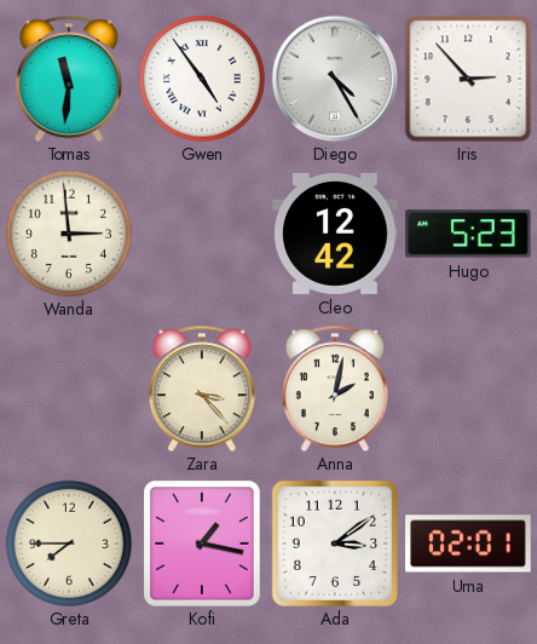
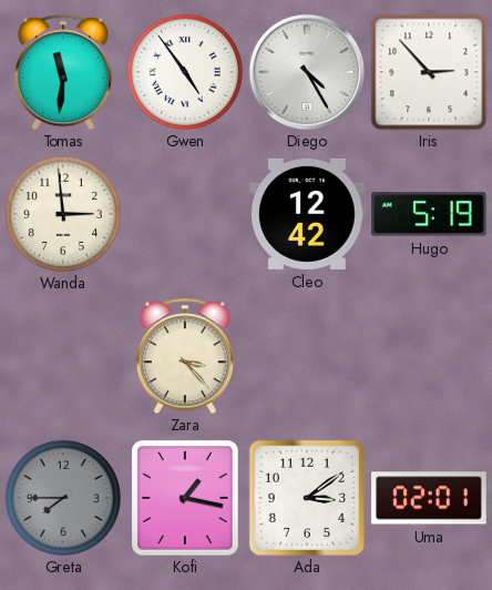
Hugo: 5:23 -> 5:19 (429, 214)
Anna: 2:02 -> none (335, 389)
Greta dial: cream -> grey (63, 498)
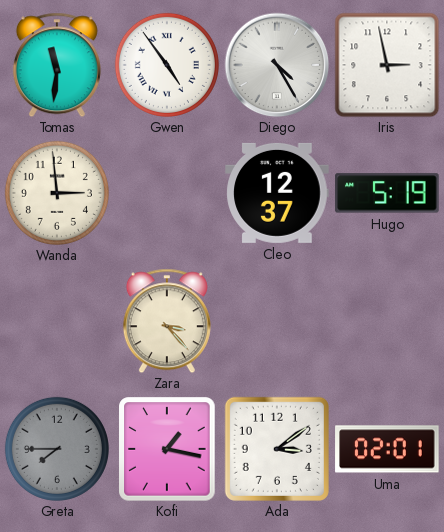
Iris: 2:53 -> 2:58 (387, 65)
Cleo: 12:42 -> 12:37 (277, 193)
